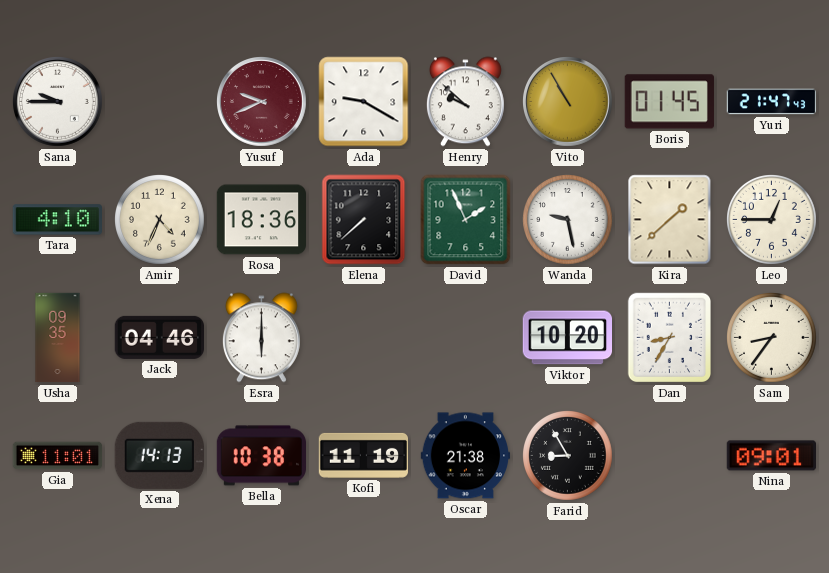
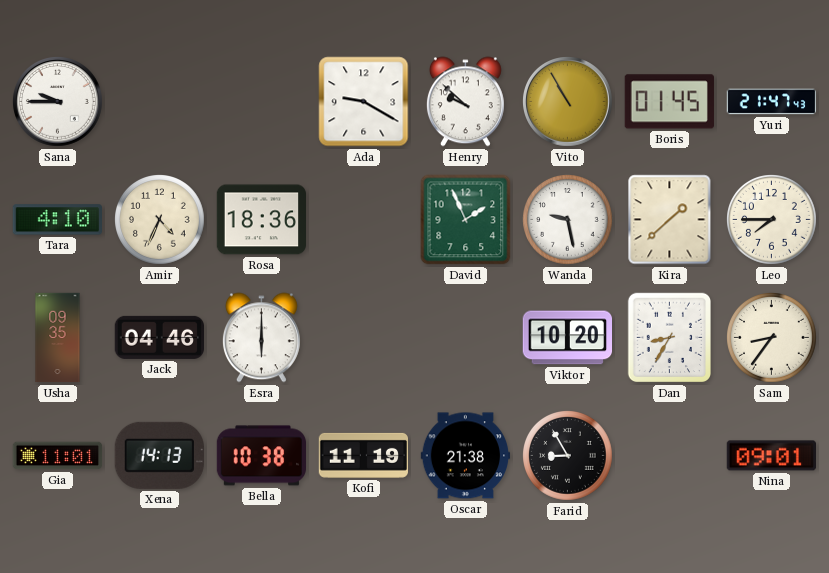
Yusuf: 9:41 -> none (262, 102)
Elena: 7:38 -> none (364, 220)
Leo: 12:45 -> 7:45 (772, 220)
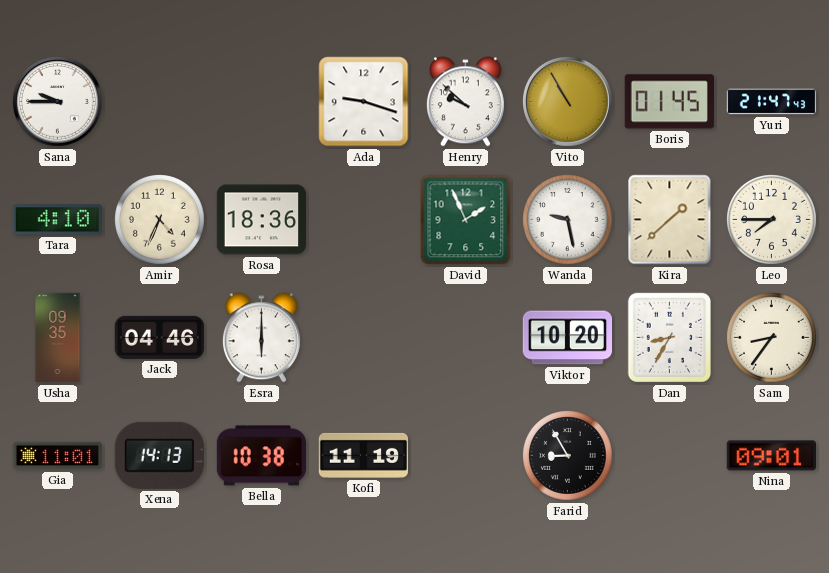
Ada: 9:20 -> 9:18 (364, 102)
Oscar: 21:38 -> none (466, 456)
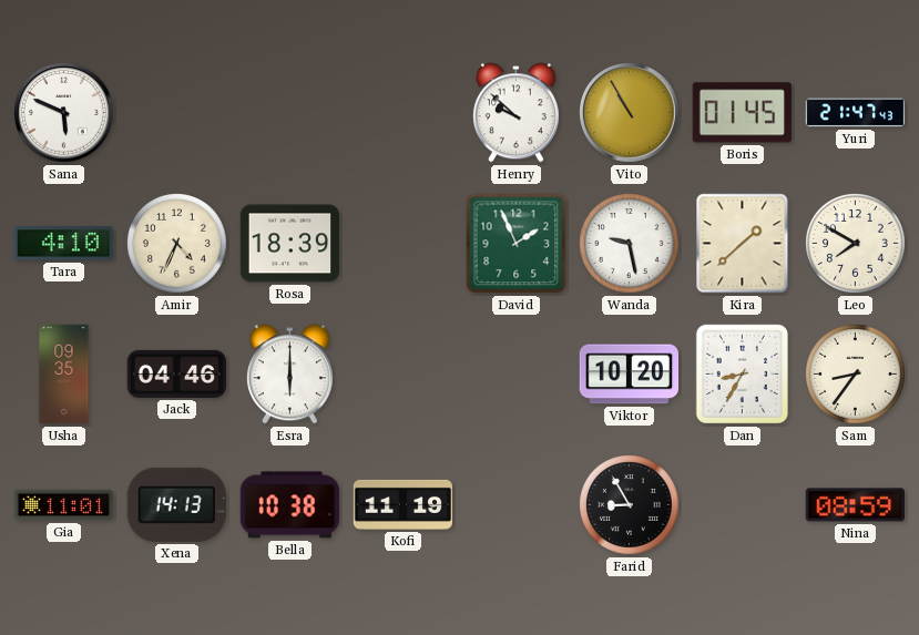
Sana: 9:45 -> 5:49 (64, 113)
Ada: 9:18 -> none (364, 102)
Rosa: 18:36 -> 18:39 (290, 244)
Leo: 7:45 -> 7:50 (856, 244)
Nina: 09:01 -> 08:59 (855, 505)
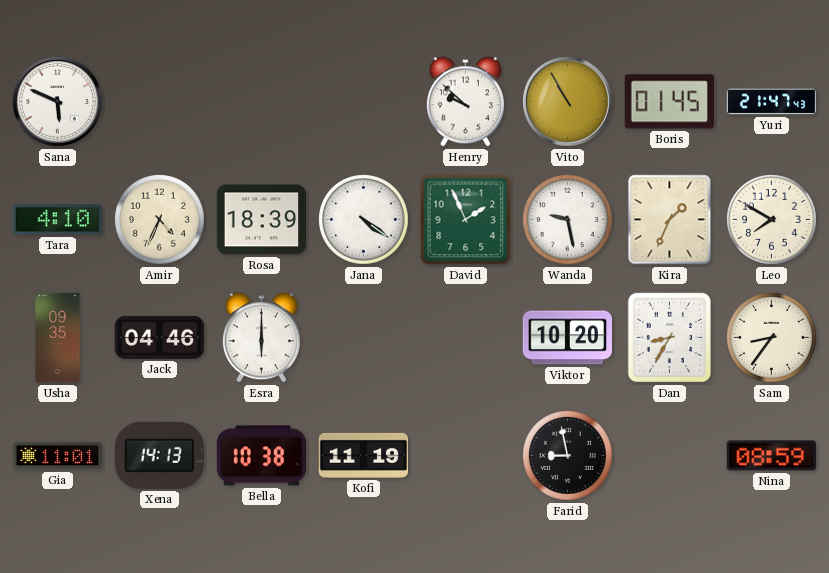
Jana: none -> 4:21 (364, 220)
Kira: 1:38 -> 1:34 (670, 220)
Farid: 8:55 -> 8:58 (568, 456)
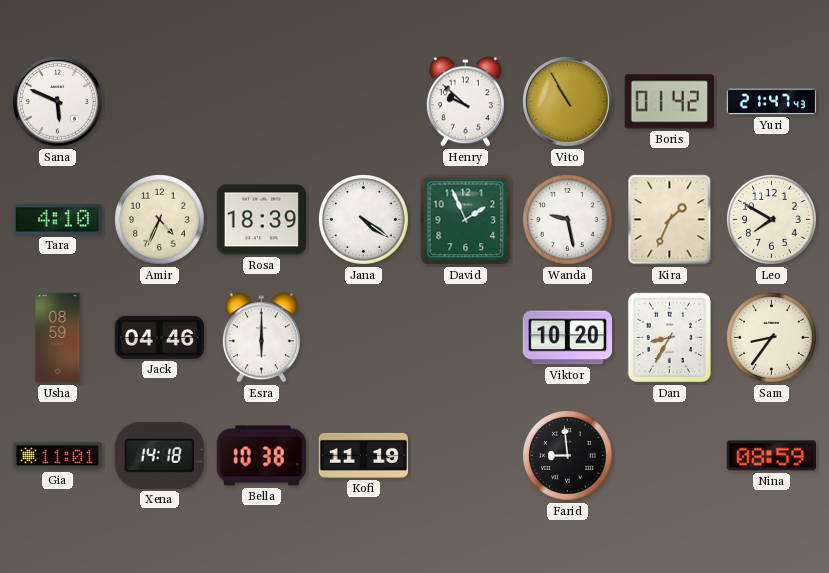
Boris: 01:45 -> 01:42 (669, 102)
Usha: 09:35 -> 08:59 (58, 338)
Xena: 14:13 -> 14:18 (159, 455)
Farid: 8:58 -> 8:59 (568, 456)
